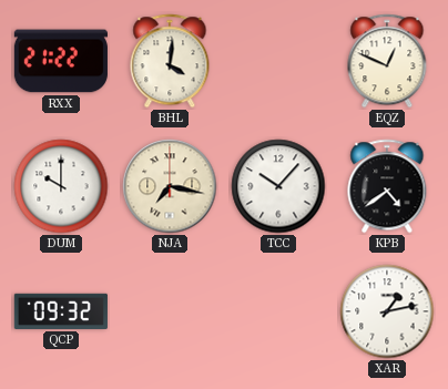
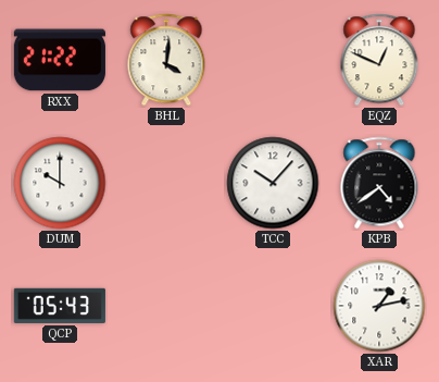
NJA: 7:17 -> none (170, 186)
QCP: 09:32 -> 05:43 (60, 306)
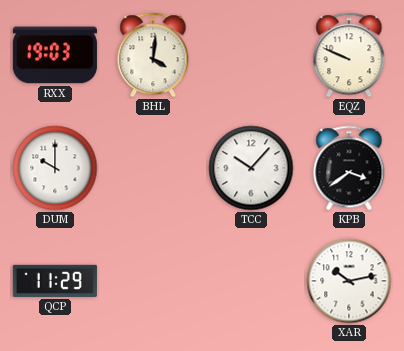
RXX: 21:22 -> 19:03 (55, 55)
EQZ: 12:49 -> 9:49 (349, 55)
KPB: 4:39 -> 3:39 (349, 168)
QCP: 05:43 -> 11:29 (55, 281)
XAR: 1:13 -> 10:13 (349, 281)
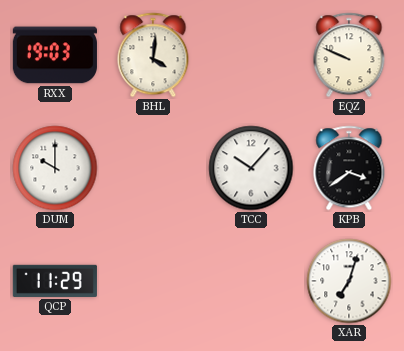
XAR: 10:13 -> 7:03 (349, 281)
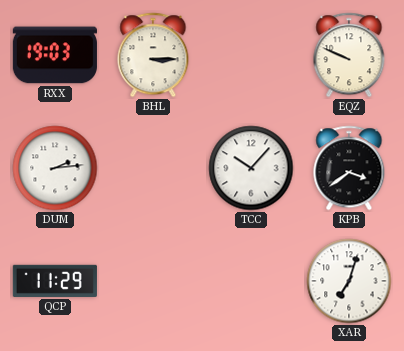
BHL: 4:01 -> 3:15 (153, 55)
DUM: 10:00 -> 2:14 (55, 168)
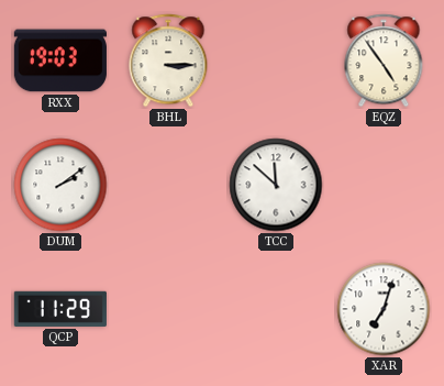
EQZ: 9:49 -> 4:54 (384, 60)
DUM: 2:14 -> 2:09 (60, 185)
TCC: 10:07 -> 11:52 (276, 185)
KPB: 3:39 -> none (349, 168)
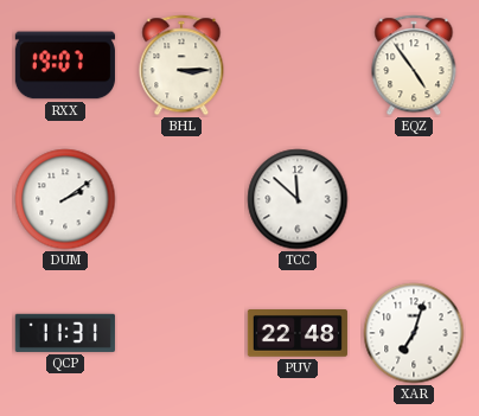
RXX: 19:03 -> 19:07 (65, 65)
QCP: 11:29 -> 11:31 (65, 333)
PUV: none -> 22:48 (298, 334)
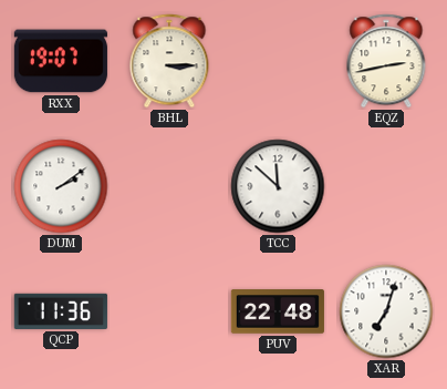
EQZ: 4:54 -> 2:43 (386, 61)
QCP: 11:31 -> 11:36 (61, 311)
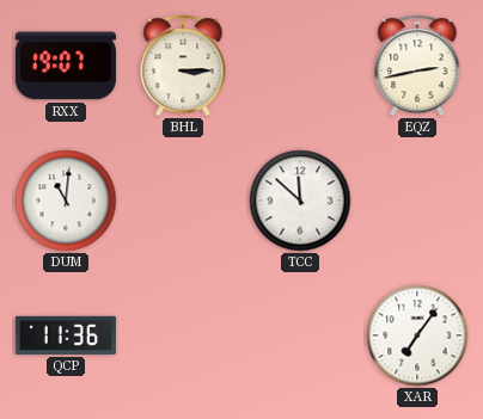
DUM: 2:09 -> 11:01 (66, 201)
PUV: 22:48 -> none (278, 313)
XAR: 7:03 -> 7:06 (417, 335)
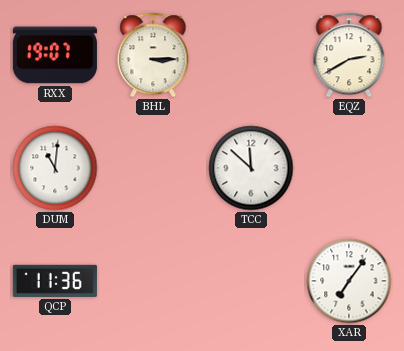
EQZ: 2:43 -> 2:40 (349, 55)
